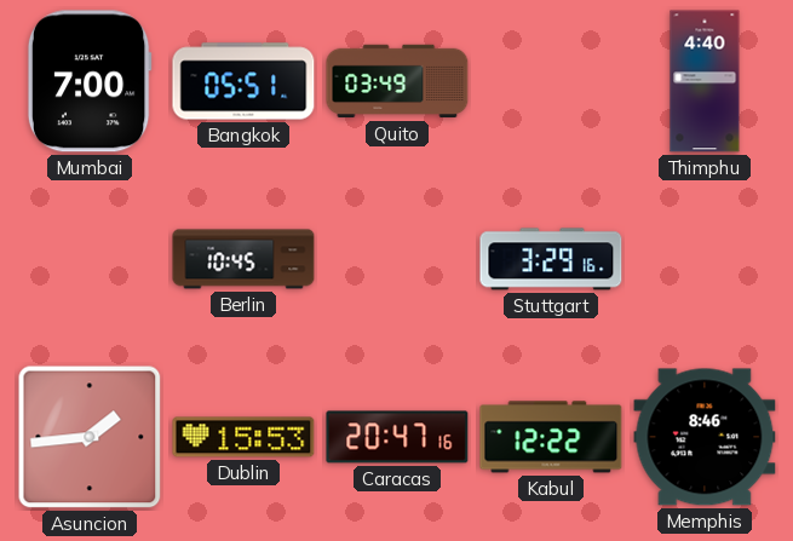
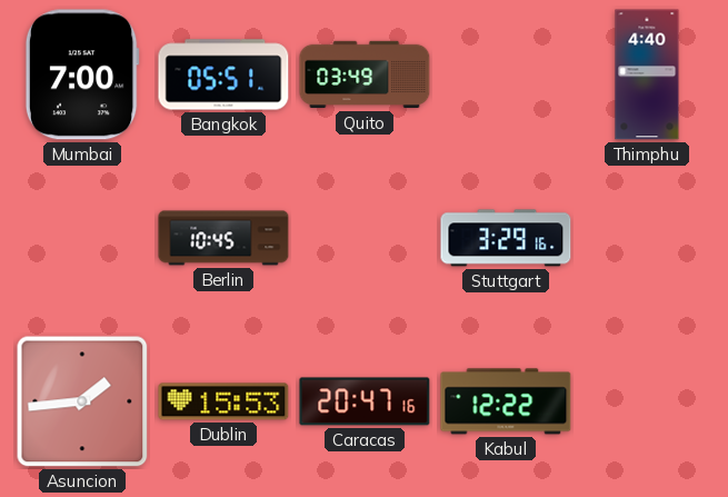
Memphis: 8:46 -> none (705, 437)
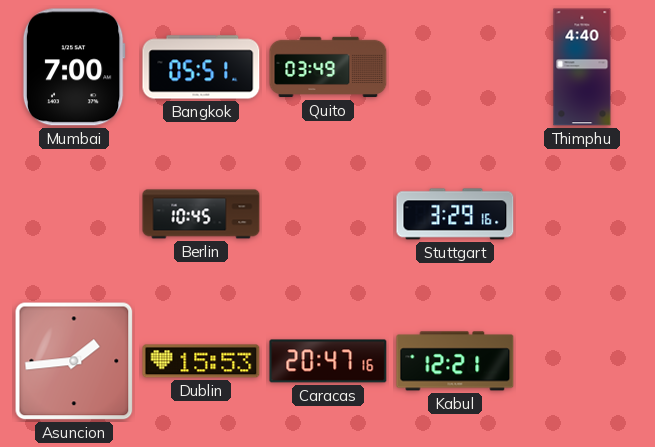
Kabul: 12:22 -> 12:21 (455, 361)
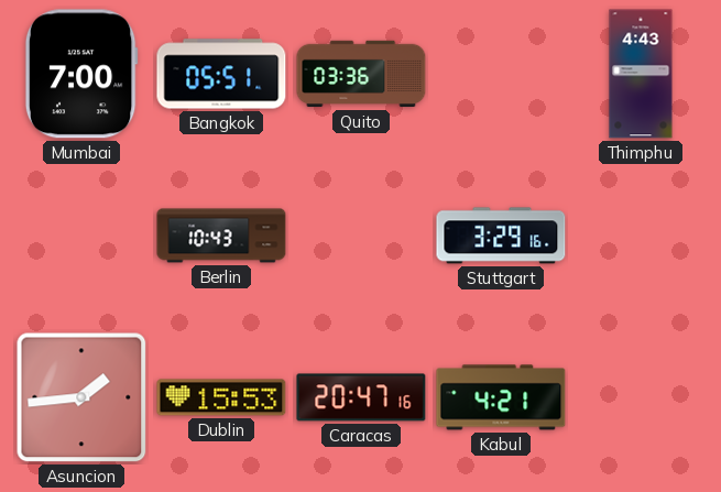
Quito: 03:49 -> 03:36 (361, 74)
Thimphu: 4:40 -> 4:43 (641, 74)
Berlin: 10:45 -> 10:43 (221, 236)
Kabul: 12:21 -> 4:21 (501, 397)
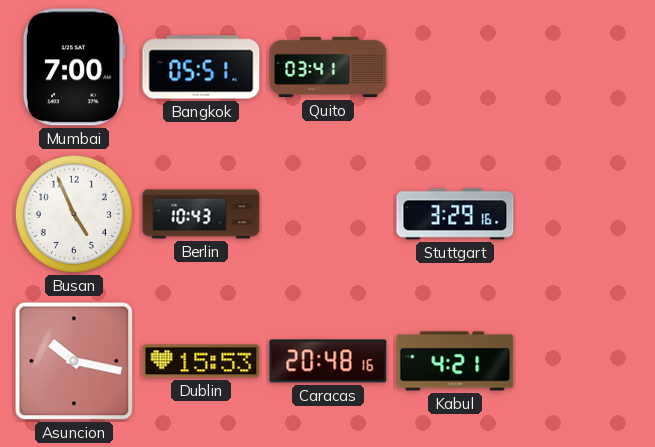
Quito: 03:36 -> 03:41 (328, 67)
Thimphu: 4:43 -> none (641, 74)
Busan: none -> 4:56 (74, 214)
Asuncion: 1:44 -> 10:17 (74, 361)
Caracas: 20:47 -> 20:48 (328, 361)
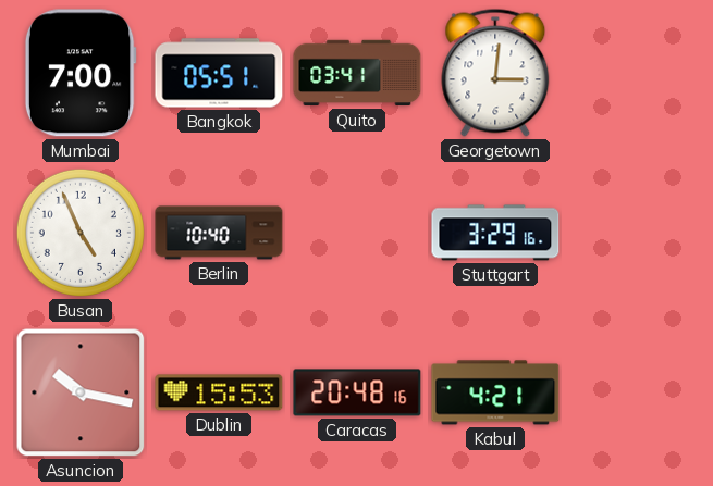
Georgetown: none -> 3:01 (495, 73)
Berlin: 10:43 -> 10:40 (219, 233)
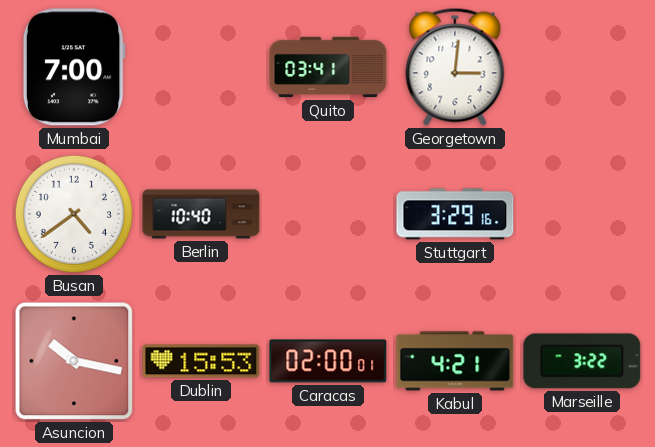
Bangkok: 05:51 -> none (219, 73)
Busan: 4:56 -> 4:39 (74, 214)
Caracas: 20:48 -> 02:00 (328, 361)
Marseille: none -> 3:22 (582, 361)
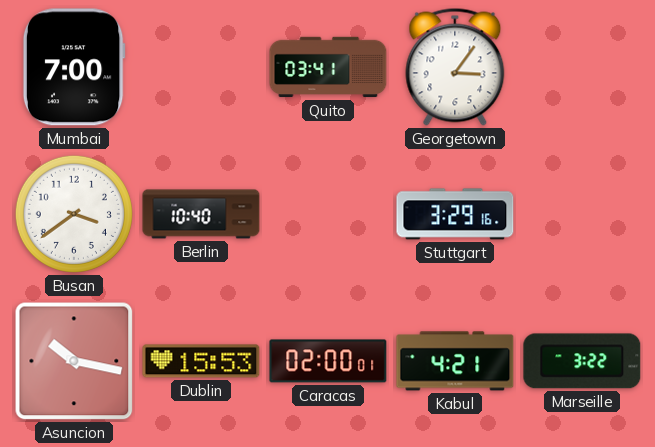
Georgetown: 3:01 -> 3:06 (455, 67)
Busan: 4:39 -> 3:39 (74, 214)
